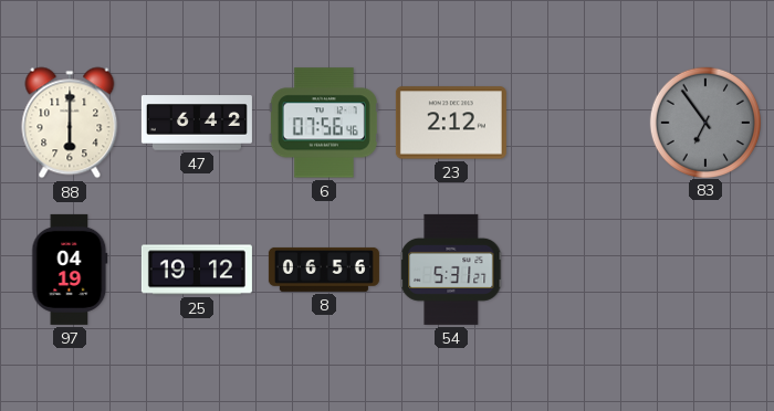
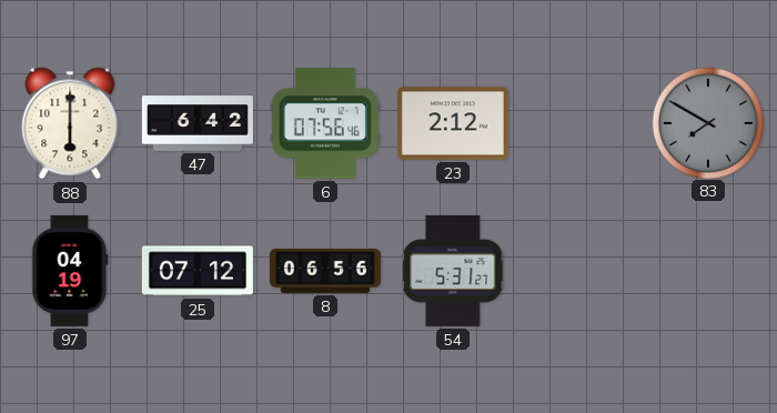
83: 6:54 -> 7:50 (707, 122)
25: 19:12 -> 07:12 (198, 271)
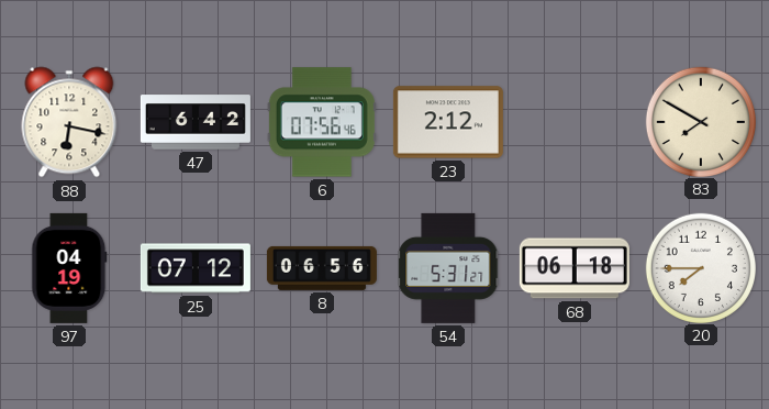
88: 6:00 -> 6:17 (69, 122)
83 dial: grey -> cream (700, 121)
68: none -> 06:18 (575, 268)
20: none -> 7:45 (700, 267)
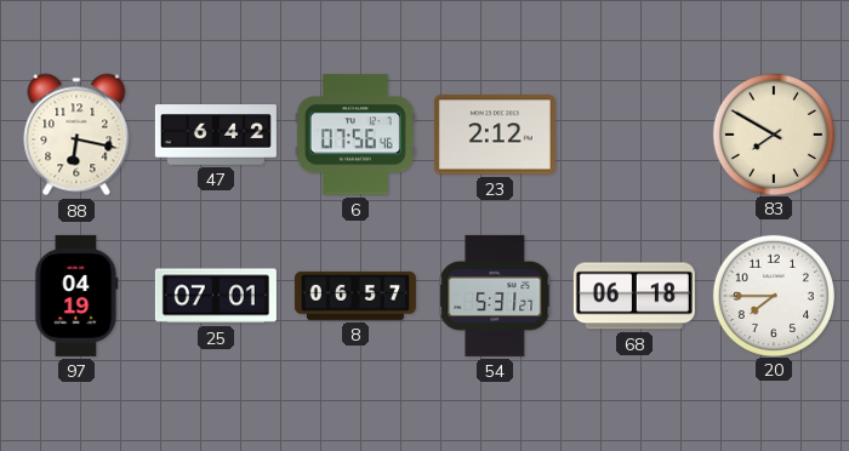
25: 07:12 -> 07:01 (216, 296)
8: 06:56 -> 06:57 (355, 296)
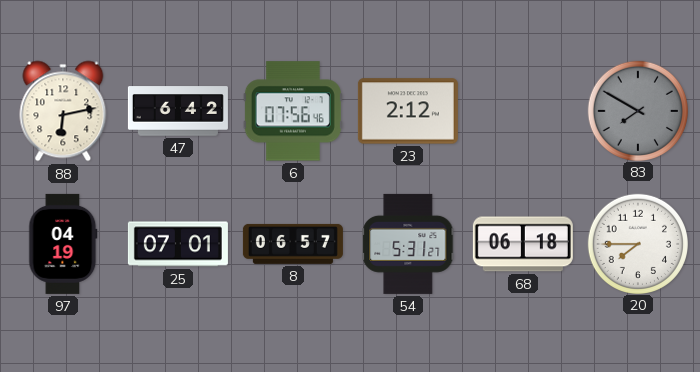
88: 6:17 -> 6:13 (63, 111)
83 dial: cream -> grey (637, 110)
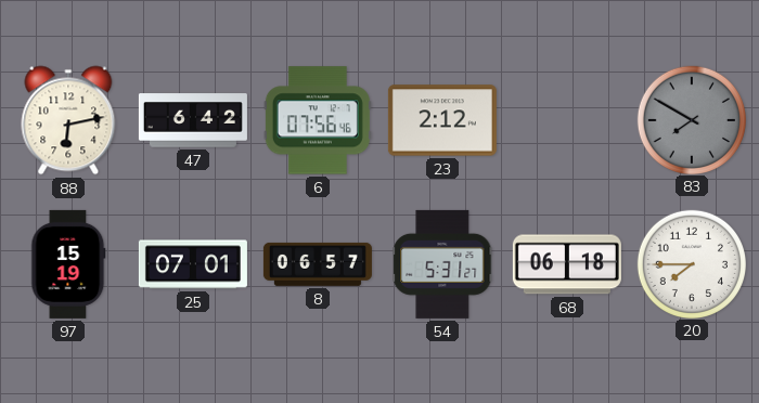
97: 04:19 -> 15:19 (68, 264)
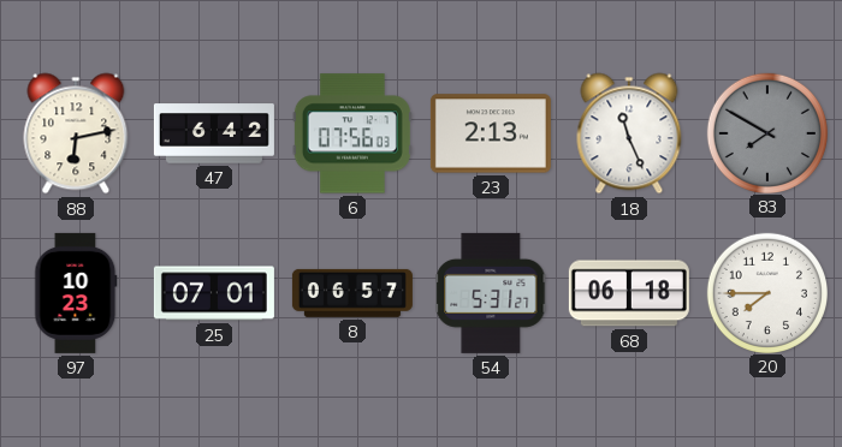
6: 07:56:46 -> 07:56:03 (352, 133)
23: 2:12 -> 2:13 (491, 133)
18: none -> 11:26 (629, 133)
97: 15:19 -> 10:23 (76, 293)
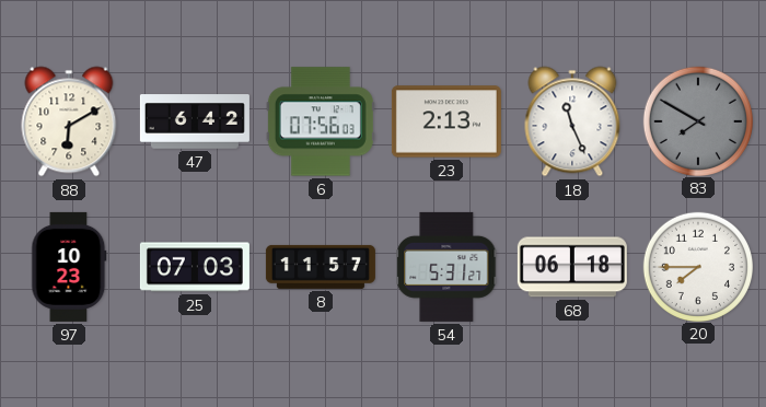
88: 6:13 -> 6:10 (69, 121)
25: 07:01 -> 07:03 (195, 267)
8: 06:57 -> 11:57 (321, 267)
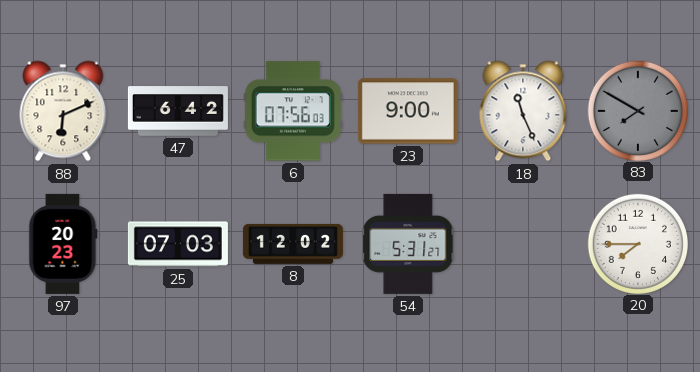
88: 6:10 -> 6:11 (63, 111)
23: 2:13 -> 9:00 (408, 111)
97: 10:23 -> 20:23 (63, 244)
8: 11:57 -> 12:02 (293, 244)
68: 06:18 -> none (572, 267)
